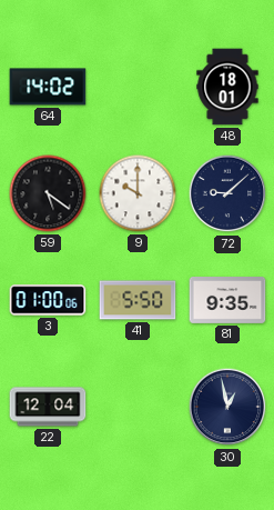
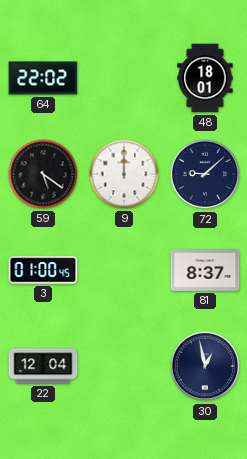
64: 14:02 -> 22:02 (43, 78)
9: 10:00 -> 12:00 (124, 174)
3: 01:00:06 -> 01:00:45 (43, 270)
41: 5:50 -> none (138, 300)
81: 9:35 -> 8:37 (205, 271)
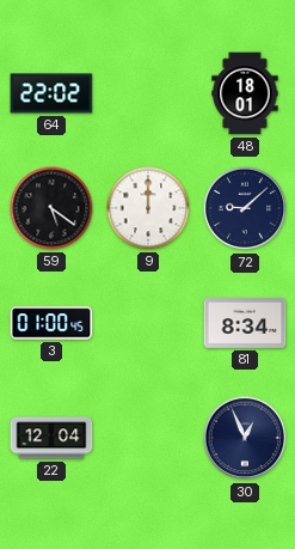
81: 8:37 -> 8:34 (245, 324)
30: 12:58 -> 12:56 (245, 438)
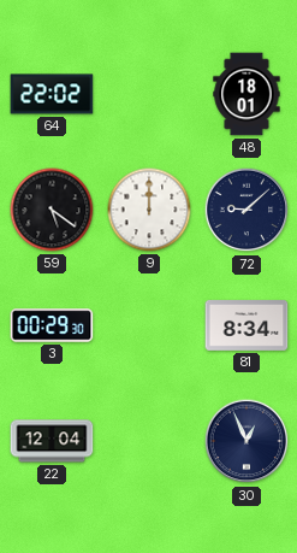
3: 01:00 -> 00:29 (52, 325)
